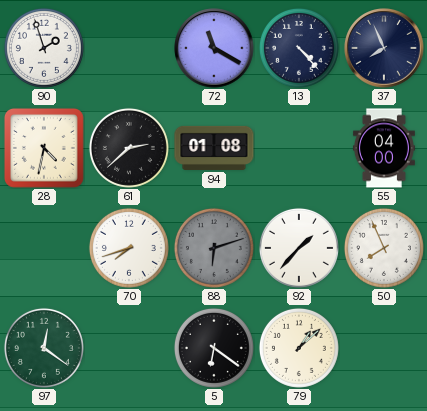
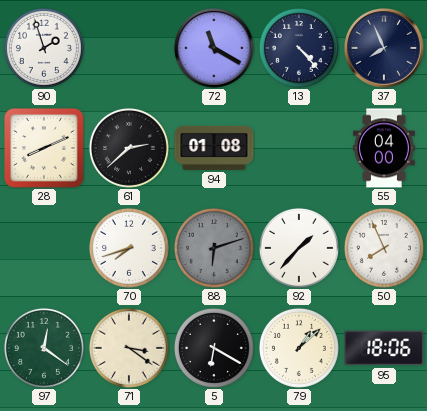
28: 4:32 -> 8:11 (44, 148)
71: none -> 3:21 (129, 348)
5: 6:21 -> 6:20 (214, 348)
95: none -> 18:06 (384, 348)
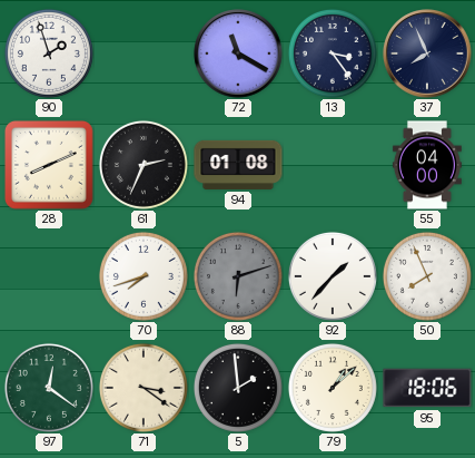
13: 4:23 -> 3:24 (333, 53)
61: 2:38 -> 2:34 (144, 165)
5: 6:20 -> 1:59 (238, 388)
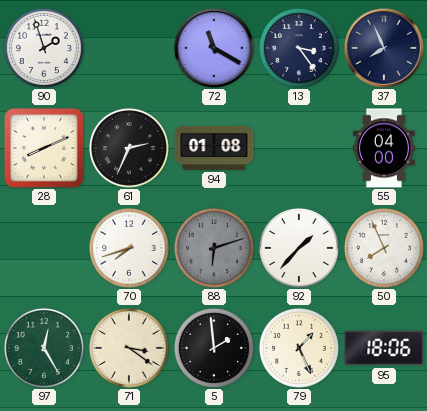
97: 12:21 -> 12:25 (44, 348)
79: 1:08 -> 1:26 (299, 348)
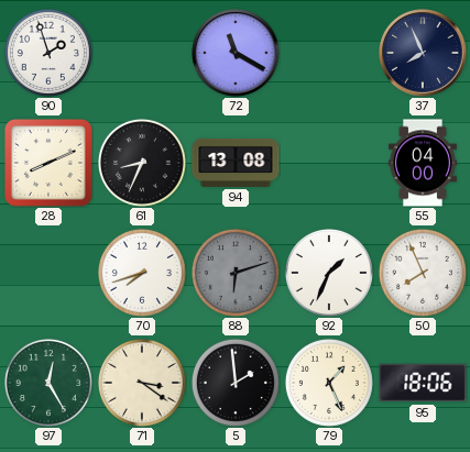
13: 3:24 -> none (299, 48)
61: 2:34 -> 8:34 (142, 163)
94: 01:08 -> 13:08 (236, 163)
92: 1:37 -> 1:34 (329, 273)
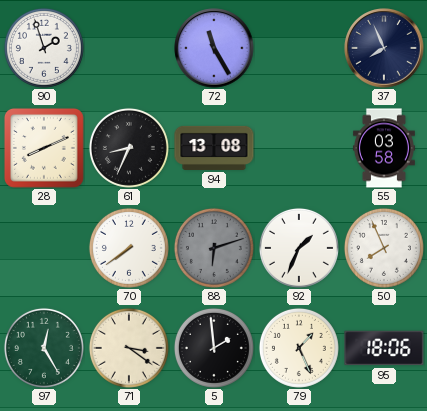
72: 11:20 -> 11:25 (214, 48)
55: 04:00 -> 03:58 (384, 148)
70: 7:42 -> 7:39 (129, 248)
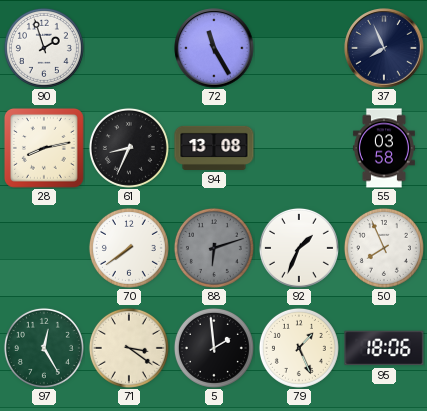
28: 8:11 -> 8:13 (44, 148)
